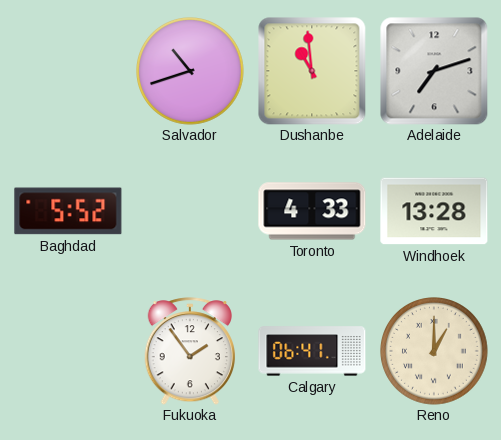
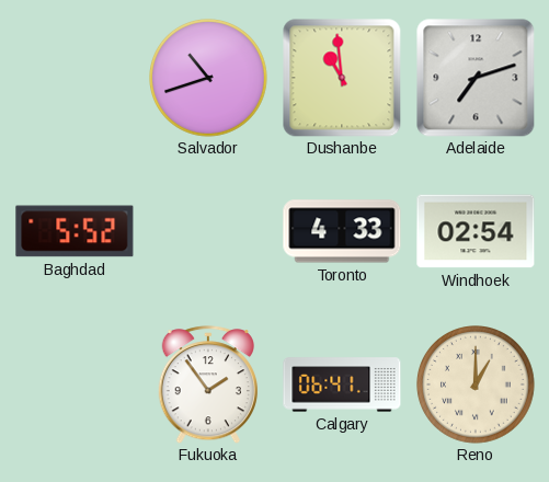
Windhoek: 13:28 -> 02:54 (476, 231)
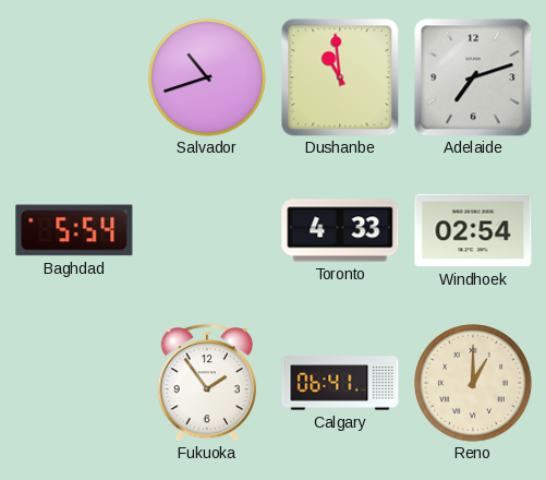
Baghdad: 5:52 -> 5:54 (74, 230)
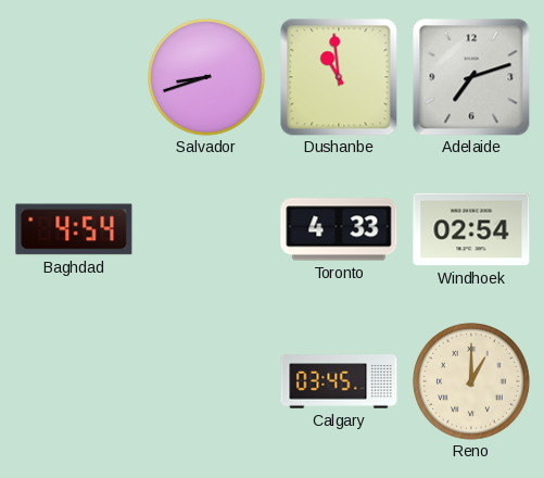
Salvador: 10:42 -> 8:42 (207, 78)
Baghdad: 5:54 -> 4:54 (74, 229)
Fukuoka: 1:54 -> none (206, 383)
Calgary: 06:41 -> 03:45 (339, 381)
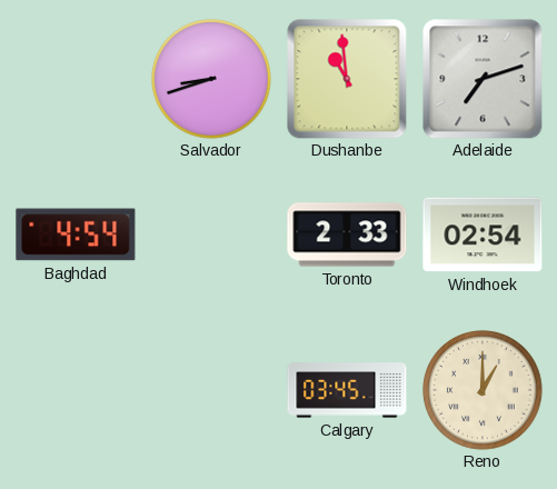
Toronto: 4:33 -> 2:33 (347, 234)
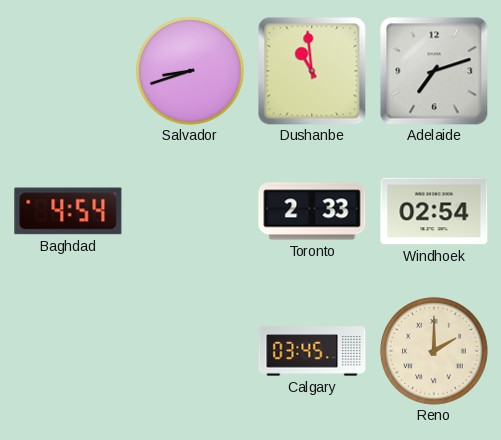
Reno: 1:00 -> 2:00 (435, 352)
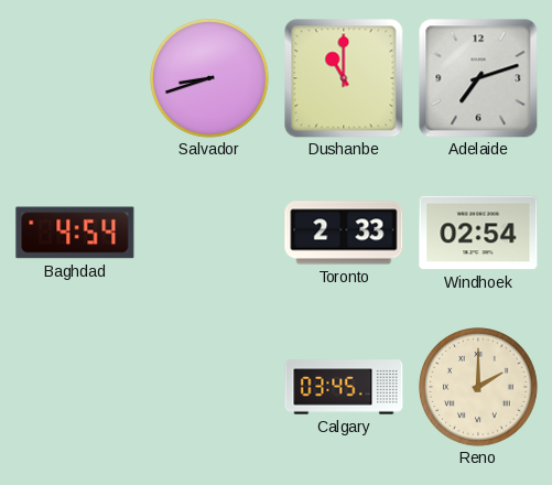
Dushanbe: 10:59 -> 11:00 (344, 78)
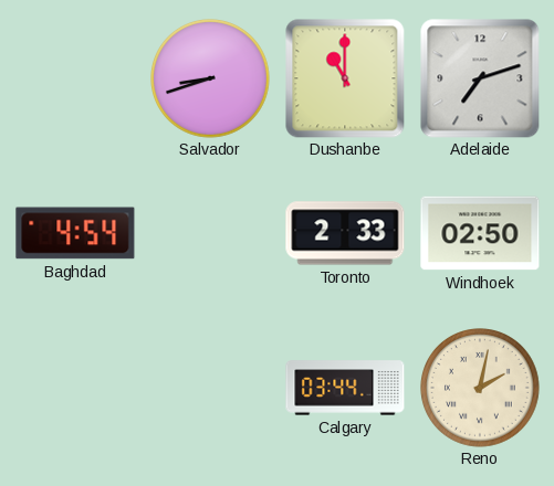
Windhoek: 02:54 -> 02:50 (480, 233)
Calgary: 03:45 -> 03:44 (345, 388)
Reno: 2:00 -> 2:02 (481, 389)
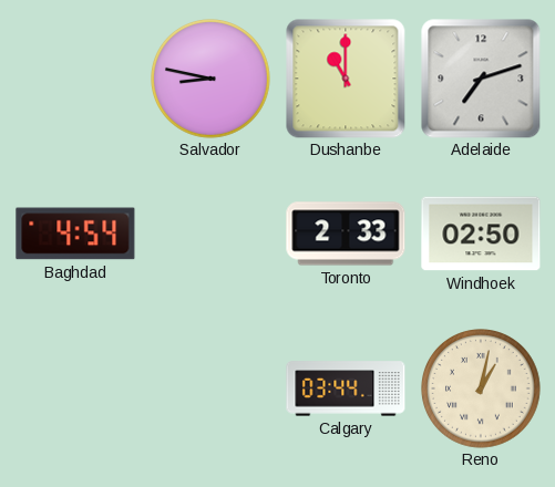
Salvador: 8:42 -> 8:47 (212, 80)
Reno: 2:02 -> 1:02 (482, 390)
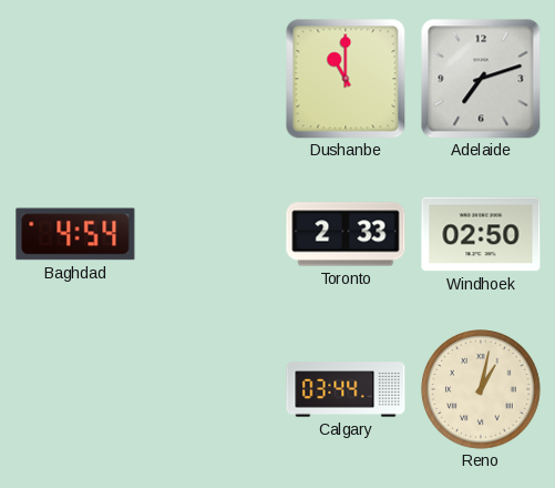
Salvador: 8:47 -> none (212, 80)
